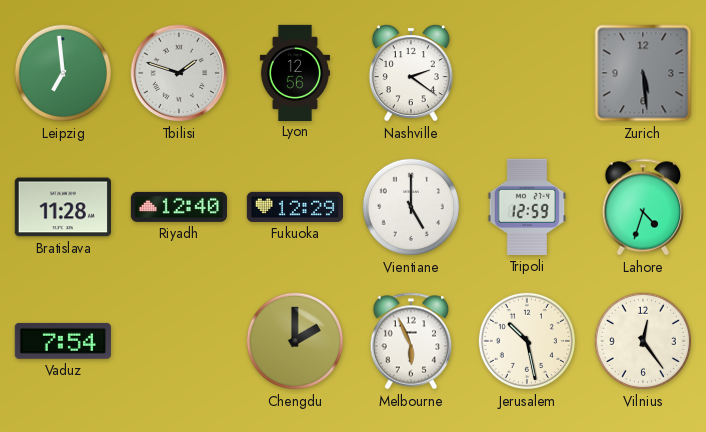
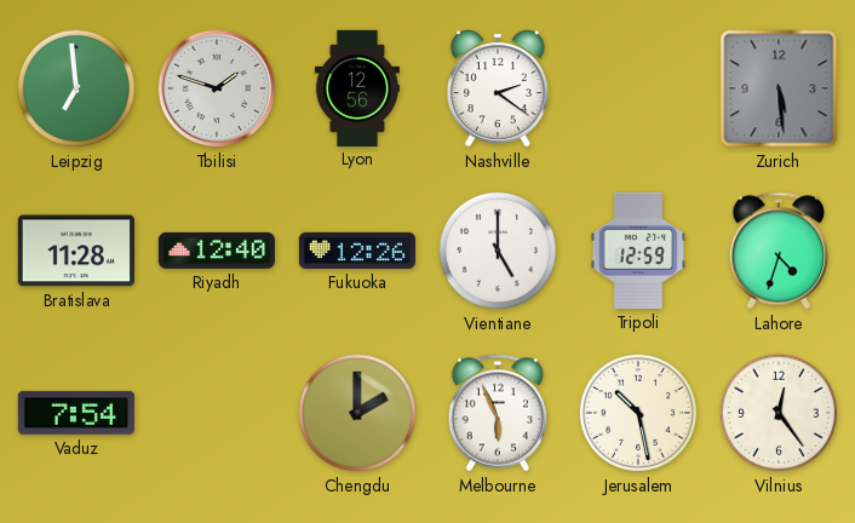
Fukuoka: 12:29 -> 12:26 (356, 251)
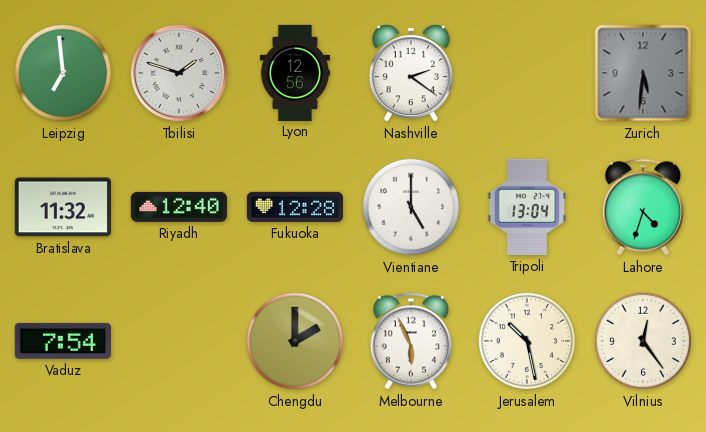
Zurich: 5:29 -> 5:31 (643, 73)
Bratislava: 11:28 -> 11:32 (63, 207)
Fukuoka: 12:26 -> 12:28 (294, 207)
Tripoli: 12:59 -> 13:04 (527, 207)
